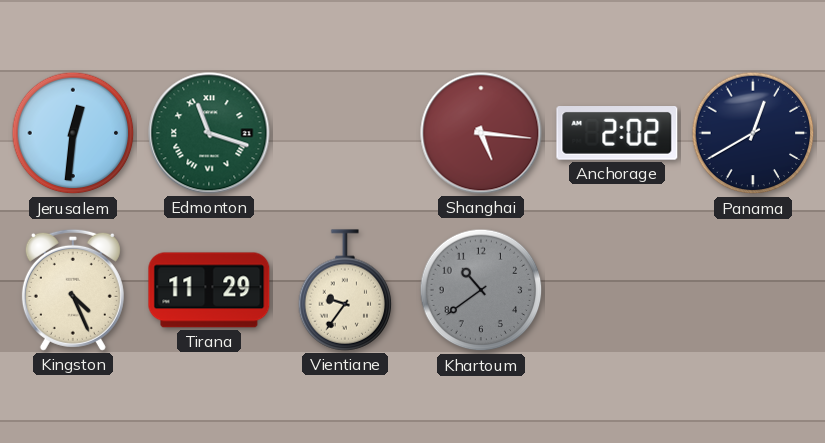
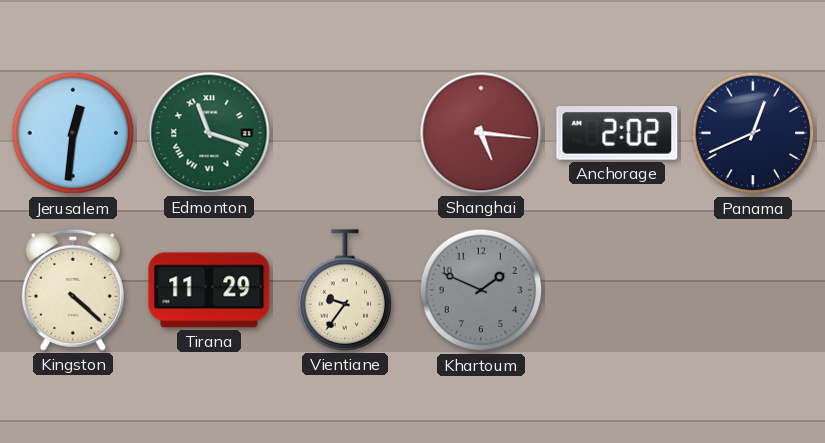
Panama: 12:40 -> 12:41 (753, 133)
Kingston: 4:26 -> 4:22 (73, 290)
Khartoum: 10:39 -> 1:49 (481, 290)
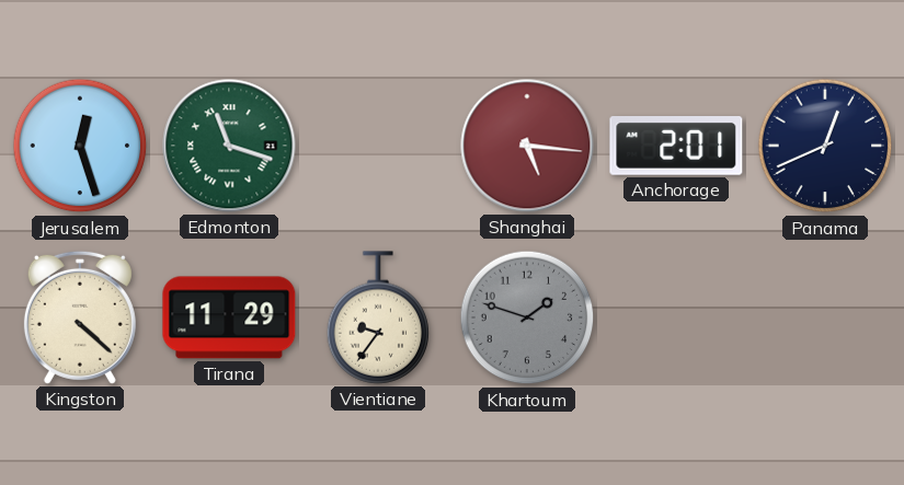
Jerusalem: 12:31 -> 12:27 (80, 146)
Anchorage: 2:02 -> 2:01 (676, 147)
Khartoum: 1:49 -> 1:48 (527, 317)
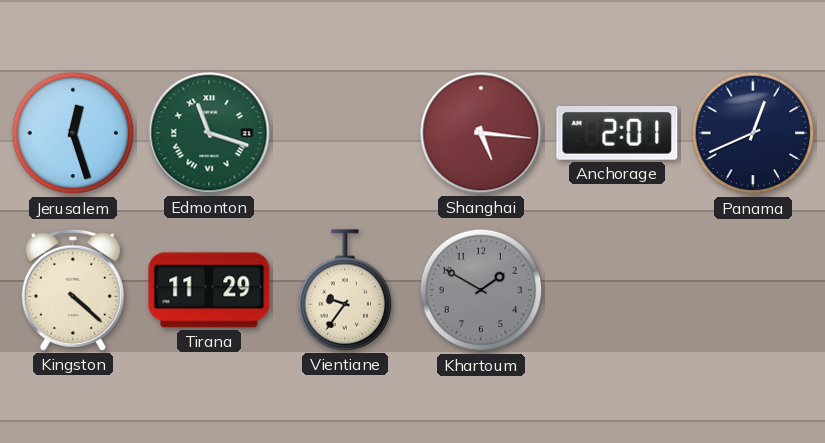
Khartoum: 1:48 -> 1:50 (481, 290)
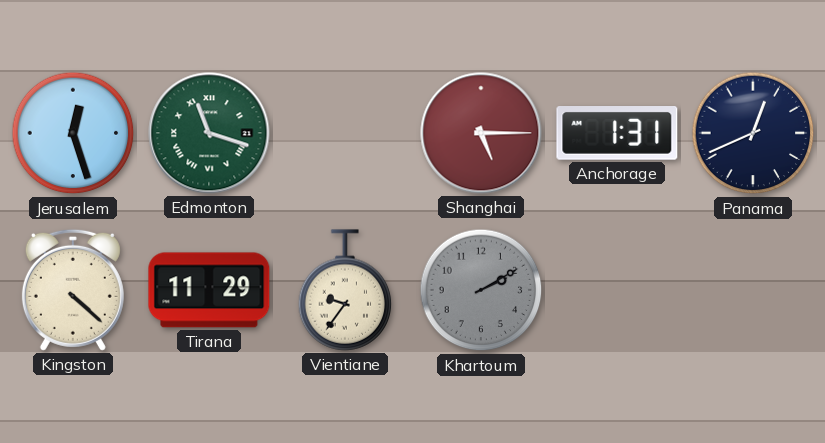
Shanghai: 5:16 -> 5:15 (481, 133)
Anchorage: 2:01 -> 1:31 (617, 134)
Khartoum: 1:50 -> 2:10 (481, 290)
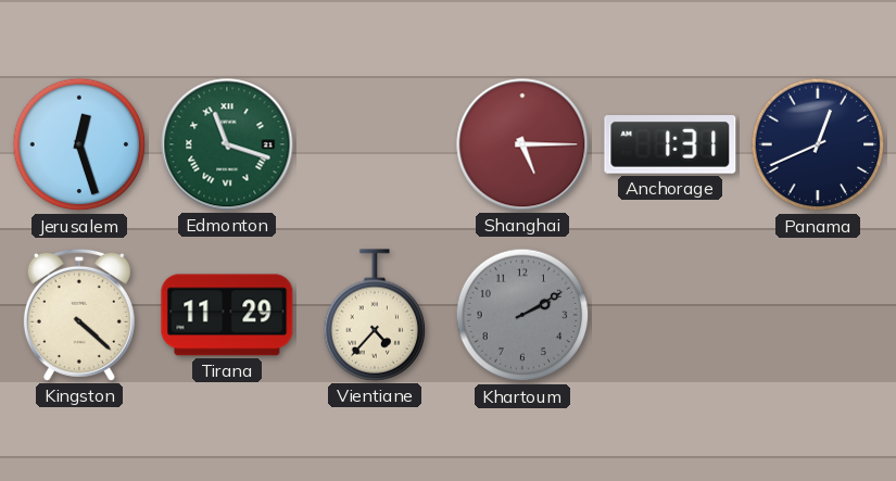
Vientiane: 9:36 -> 4:37 (375, 315)
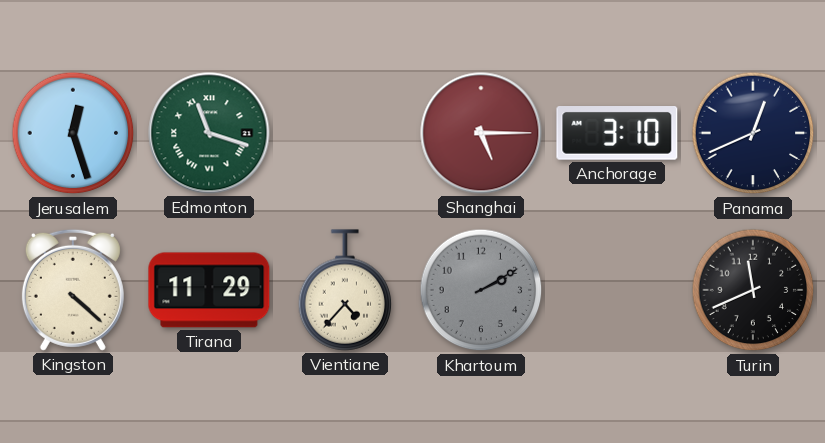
Anchorage: 1:31 -> 3:10 (617, 134)
Turin: none -> 11:41 (753, 290)
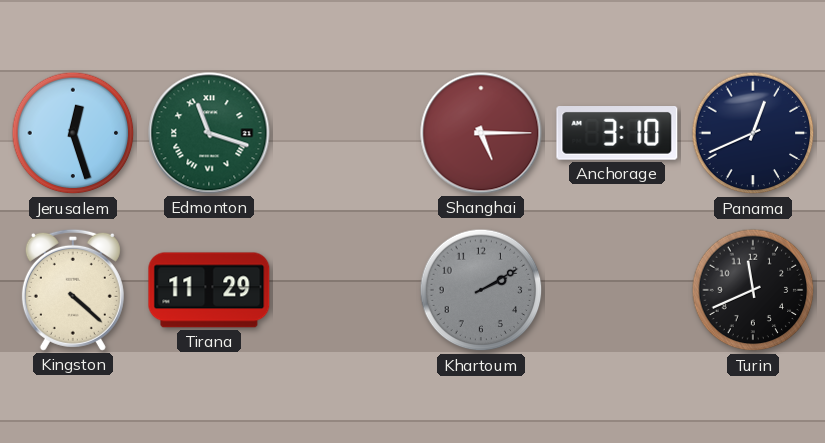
Vientiane: 4:37 -> none (345, 290)
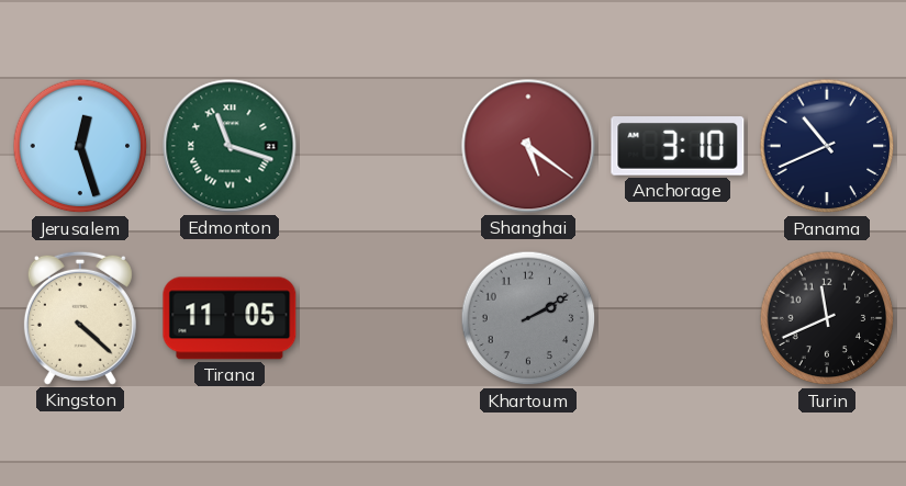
Shanghai: 5:15 -> 5:21 (528, 146)
Panama: 12:41 -> 10:41 (827, 146)
Tirana: 11:29 -> 11:05 (230, 318)
